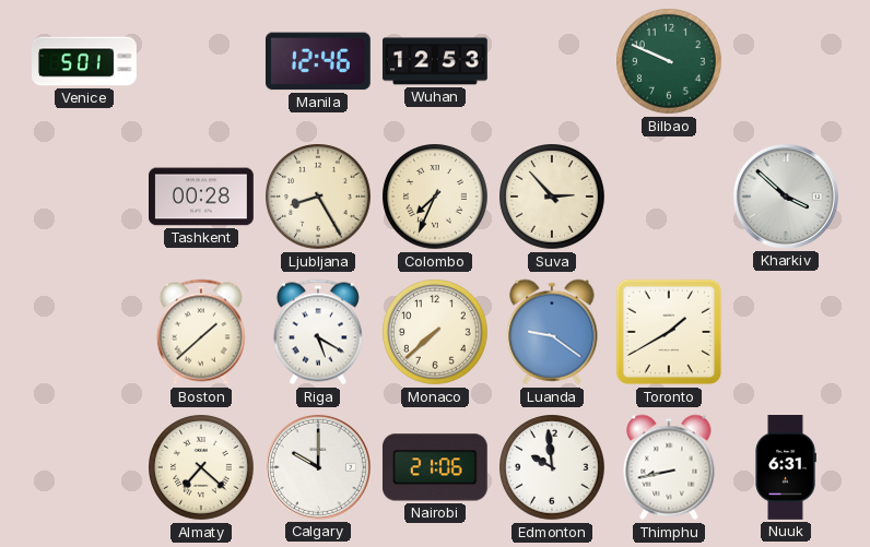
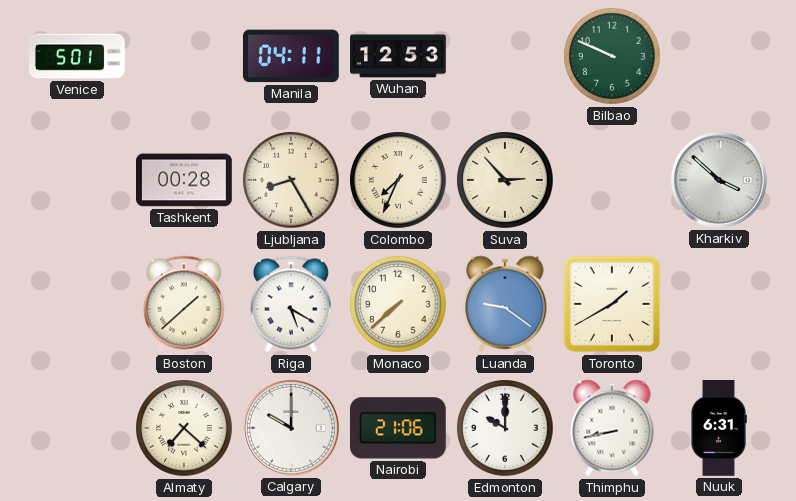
Manila: 12:46 -> 04:11 (291, 56)
Edmonton: 9:59 -> 10:00 (506, 429)
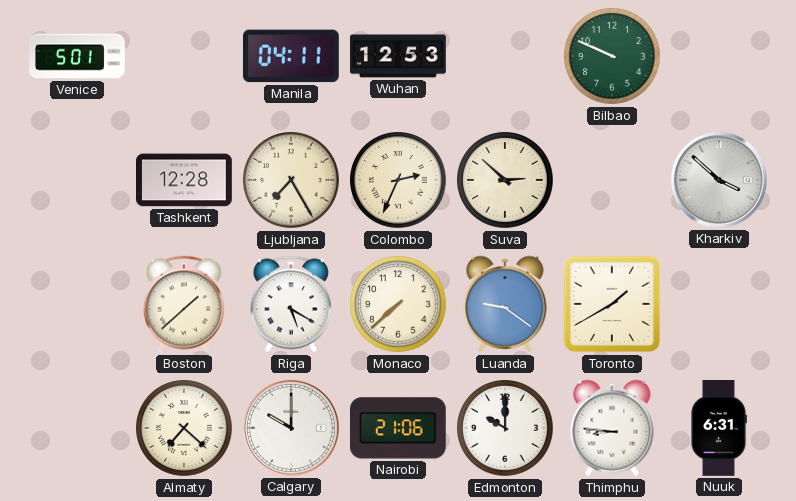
Tashkent: 00:28 -> 12:28 (185, 180)
Ljubljana: 8:25 -> 7:25 (292, 181)
Colombo: 7:34 -> 2:34 (399, 181)
Suva: 2:53 -> 2:52 (506, 181)
Thimphu: 8:43 -> 8:46 (612, 428)
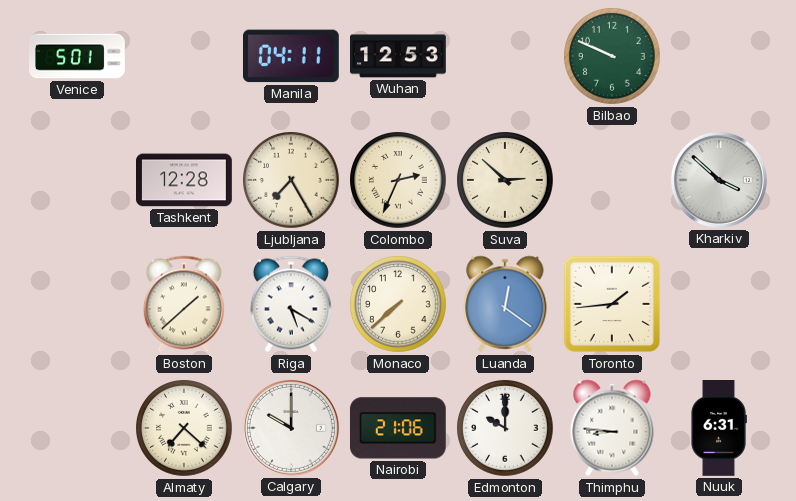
Luanda: 9:21 -> 12:21 (505, 304)
Toronto: 1:40 -> 1:44 (612, 304)
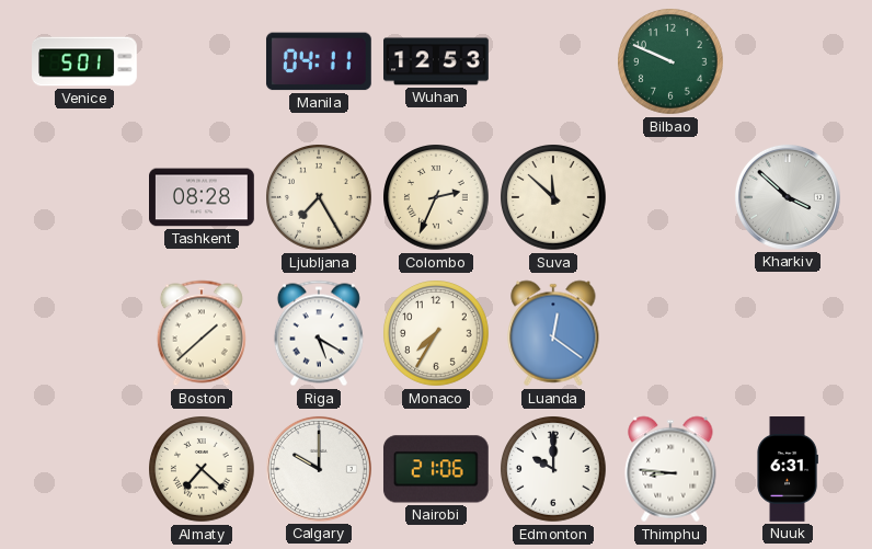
Tashkent: 12:28 -> 08:28 (203, 197)
Suva: 2:52 -> 11:52 (554, 198)
Monaco: 7:38 -> 7:35 (437, 334)
Toronto: 1:44 -> none (612, 304)
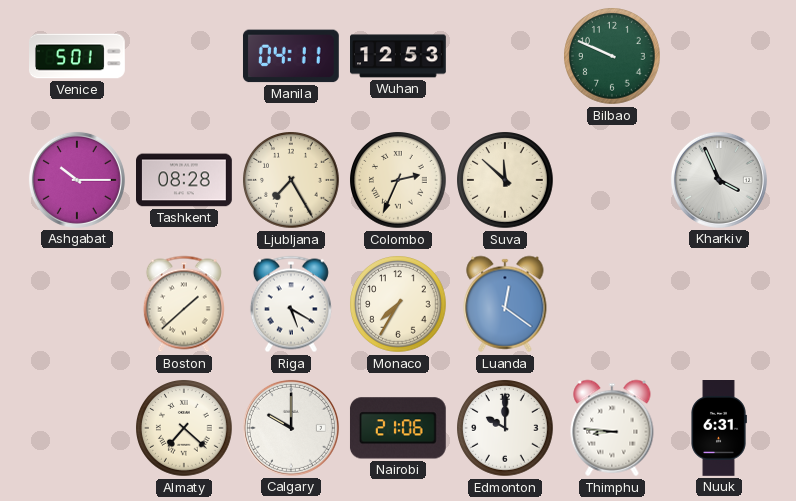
Ashgabat: none -> 10:15 (77, 180)
Kharkiv: 3:52 -> 3:56 (719, 180)
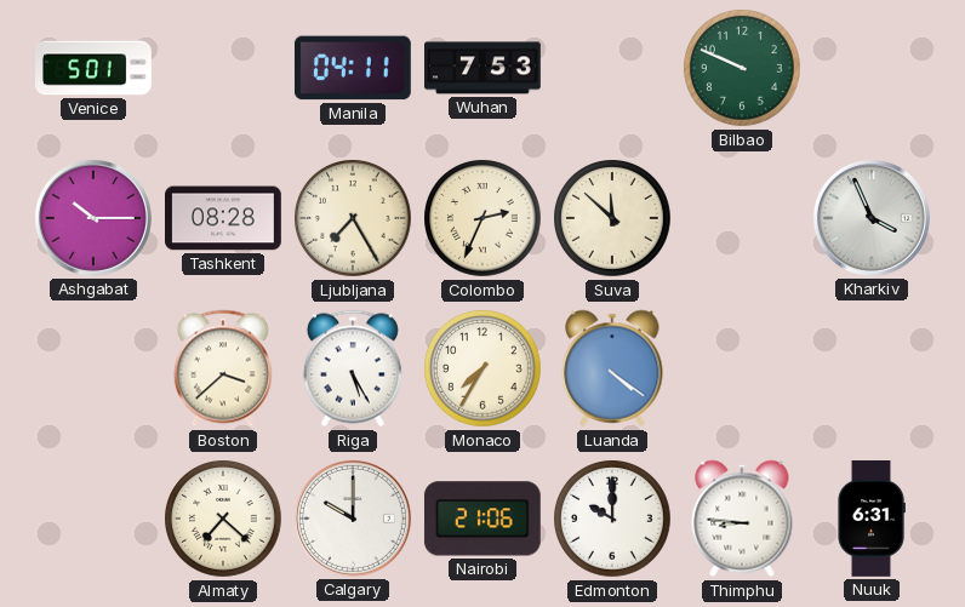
Wuhan: 12:53 -> 7:53 (484, 68)
Boston: 1:38 -> 3:38 (223, 368)
Riga: 5:20 -> 5:25 (353, 368)
Luanda: 12:21 -> 4:21 (612, 368)
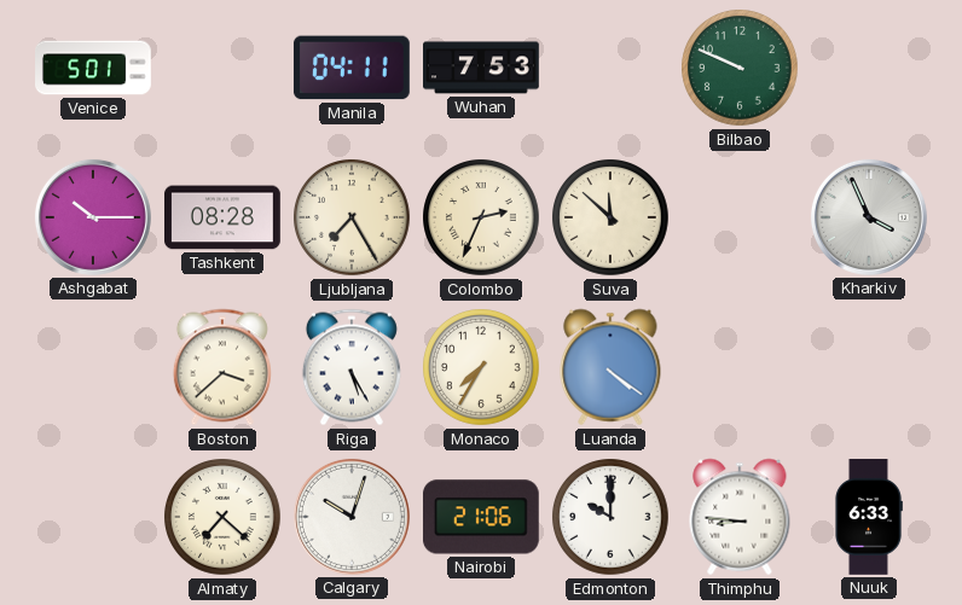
Calgary: 10:00 -> 10:03 (352, 517)
Nuuk: 6:31 -> 6:33 (869, 518)
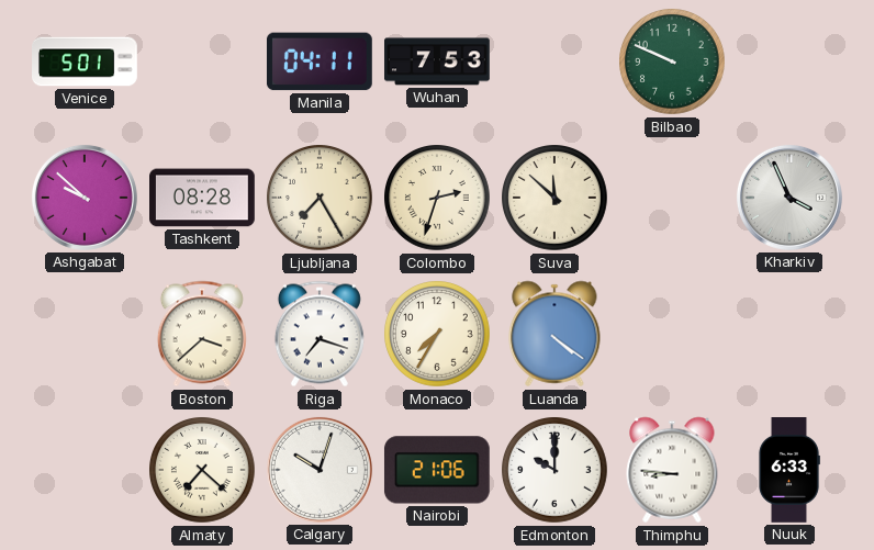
Ashgabat: 10:15 -> 9:52 (85, 198)
Colombo: 2:34 -> 2:33 (438, 199)
Riga: 5:25 -> 7:18 (320, 334)
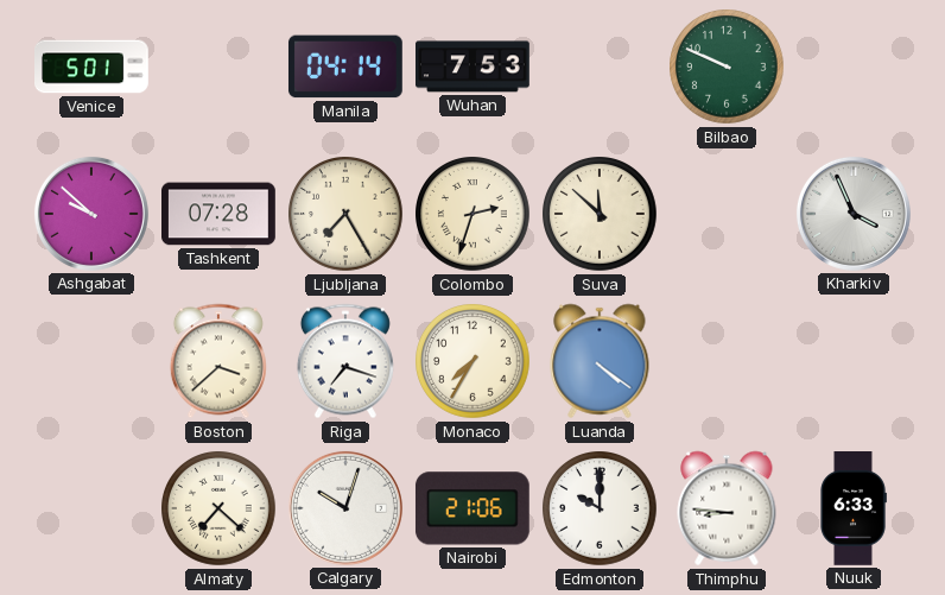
Manila: 04:11 -> 04:14 (345, 67)
Tashkent: 08:28 -> 07:28 (220, 214)
